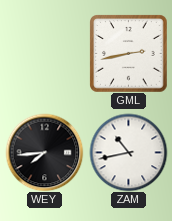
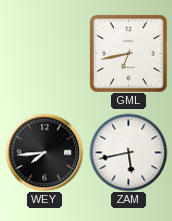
GML: 2:43 -> 6:43 (128, 53)
ZAM: 10:43 -> 5:43 (128, 152)
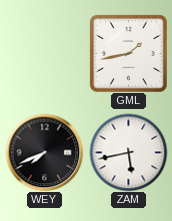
GML: 6:43 -> 1:43 (128, 53)
WEY: 7:44 -> 7:41 (44, 152)
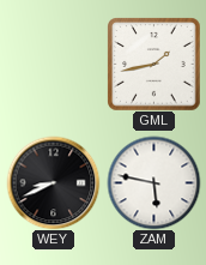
WEY: 7:41 -> 8:41 (53, 182)
ZAM: 5:43 -> 5:47 (153, 182)
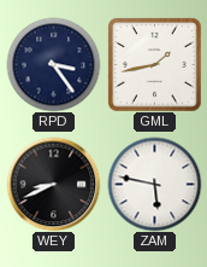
RPD: none -> 3:24 (53, 64)
